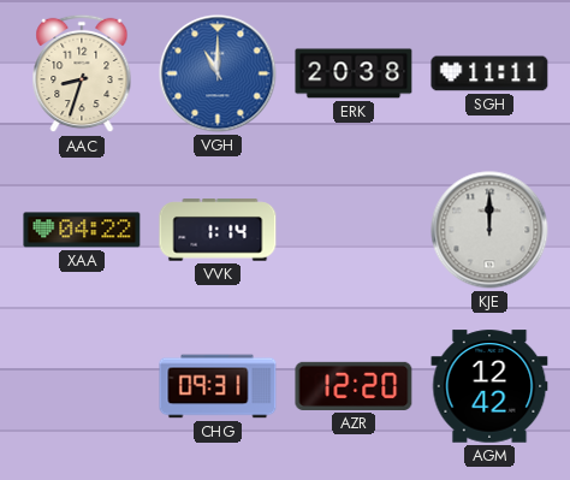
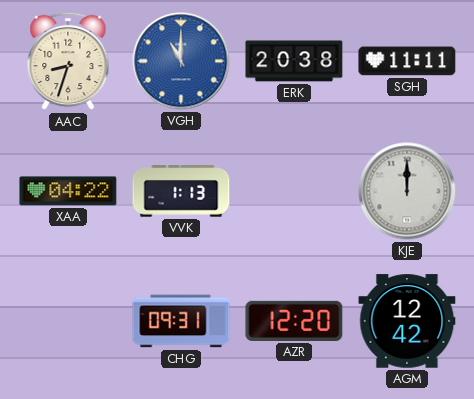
VVK: 1:14 -> 1:13 (181, 191)
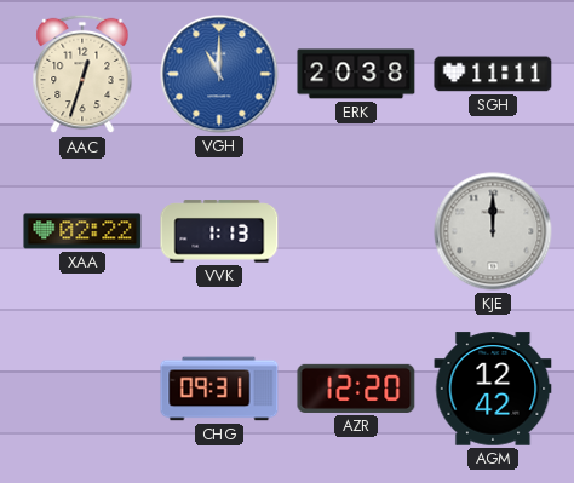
AAC: 8:33 -> 12:33 (82, 74)
XAA: 04:22 -> 02:22 (82, 231)
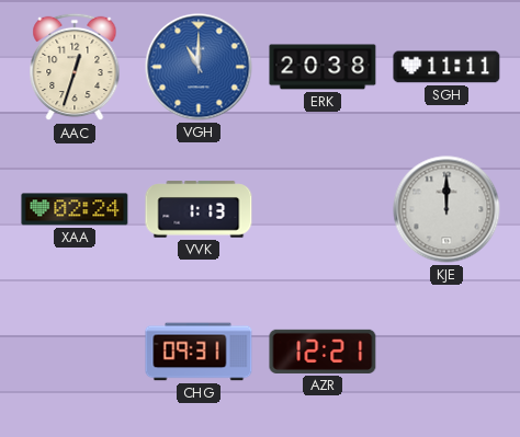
XAA: 02:22 -> 02:24 (75, 209)
AZR: 12:20 -> 12:21 (323, 352)
AGM: 12:42 -> none (493, 389)
